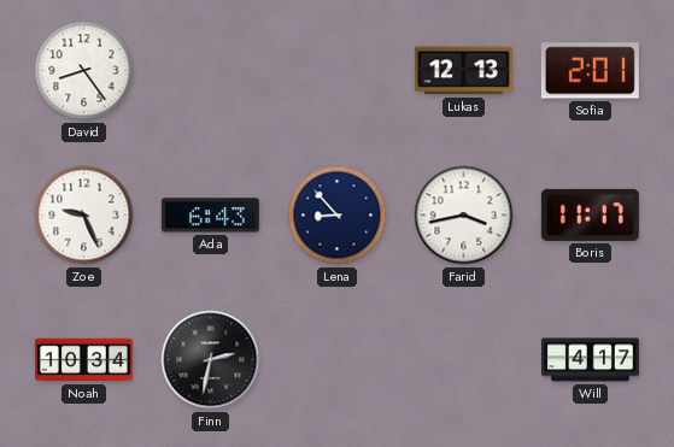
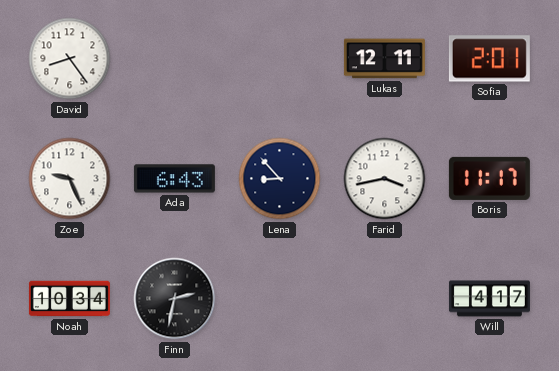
Lukas: 12:13 -> 12:11 (384, 59)
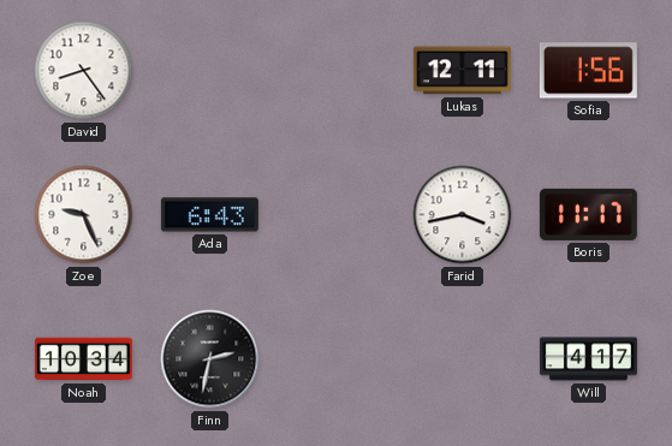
Sofia: 2:01 -> 1:56 (588, 71)
Lena: 8:53 -> none (280, 179)
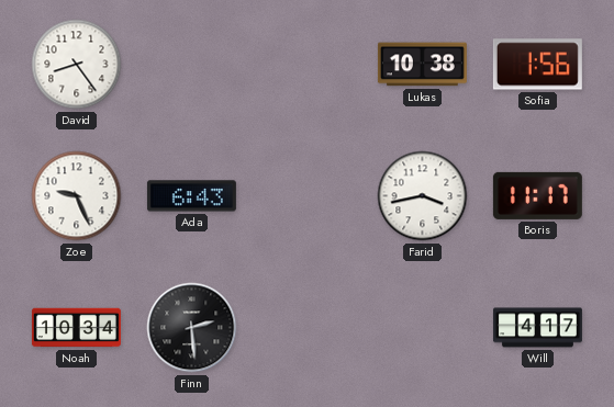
Lukas: 12:11 -> 10:38 (422, 65)
Finn: 2:32 -> 2:29 (192, 328)
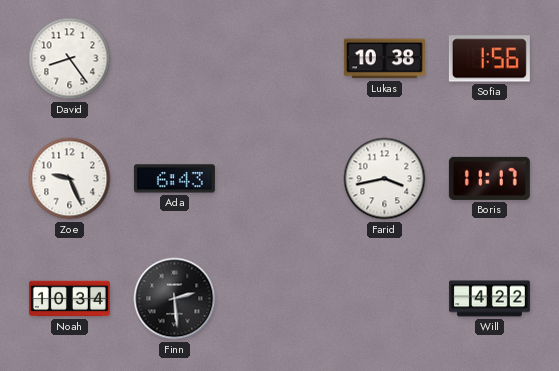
Will: 4:17 -> 4:22 (489, 299)
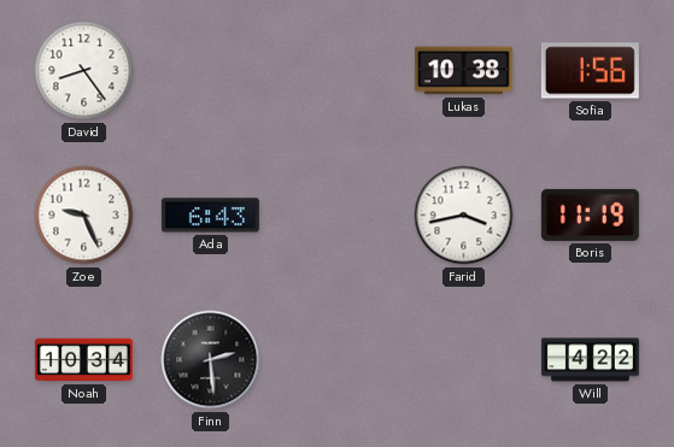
Boris: 11:17 -> 11:19 (590, 214)
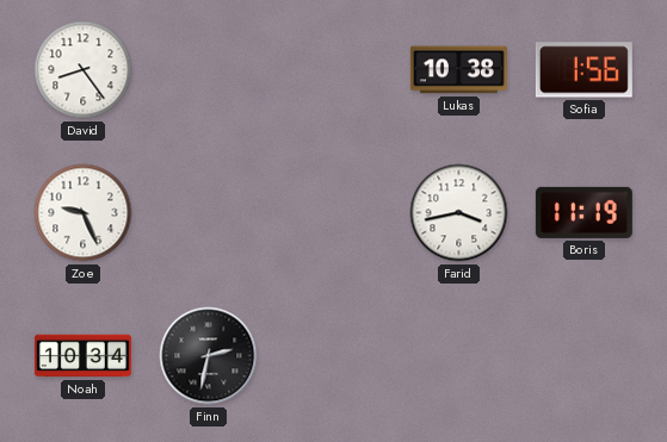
Ada: 6:43 -> none (210, 216)
Finn: 2:29 -> 2:32 (209, 356)
Will: 4:22 -> none (590, 360)
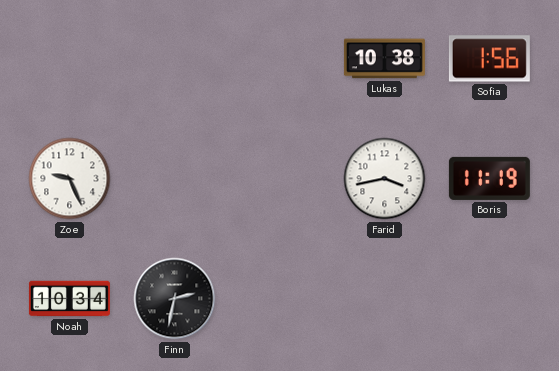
David: 8:24 -> none (84, 70)
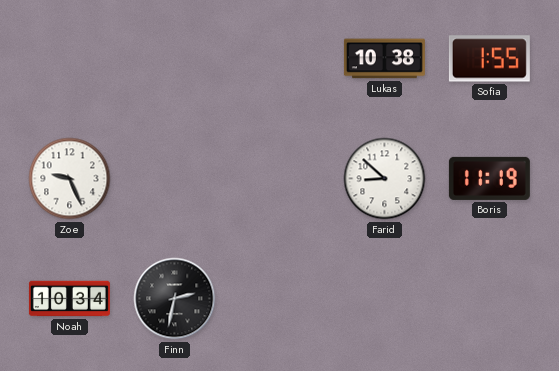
Sofia: 1:56 -> 1:55 (489, 59)
Farid: 3:43 -> 8:52 (385, 179)
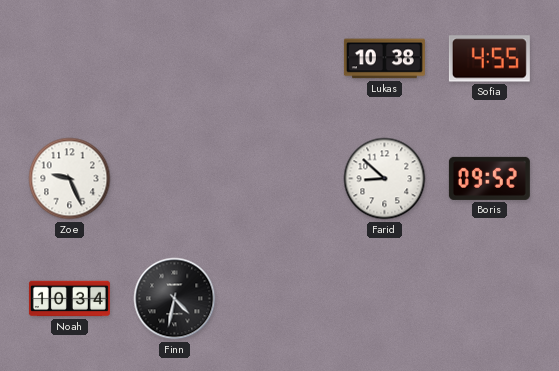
Sofia: 1:55 -> 4:55 (489, 59)
Boris: 11:19 -> 09:52 (489, 178)
Finn: 2:32 -> 4:32 (175, 299)
